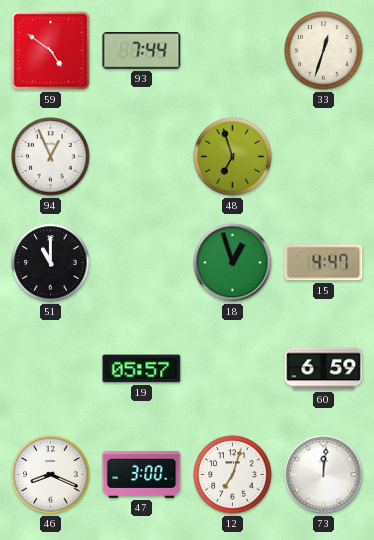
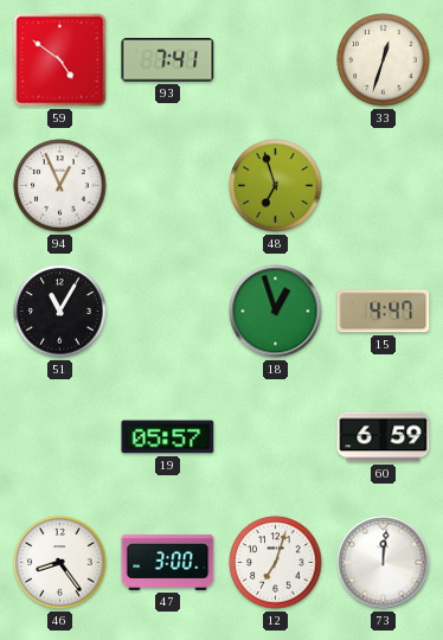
93: 7:44 -> 7:41 (168, 60)
51: 11:00 -> 11:05 (60, 312)
46: 8:19 -> 8:24 (60, 563)
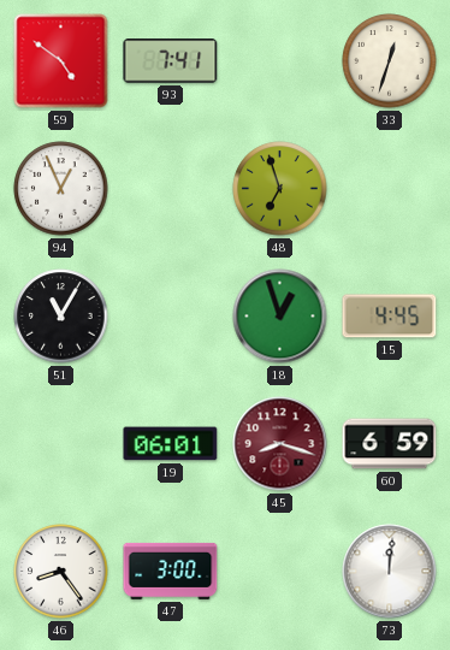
15: 4:47 -> 4:45 (390, 317)
19: 05:57 -> 06:01 (171, 444)
45: none -> 8:18 (280, 444)
12: 7:03 -> none (276, 563)
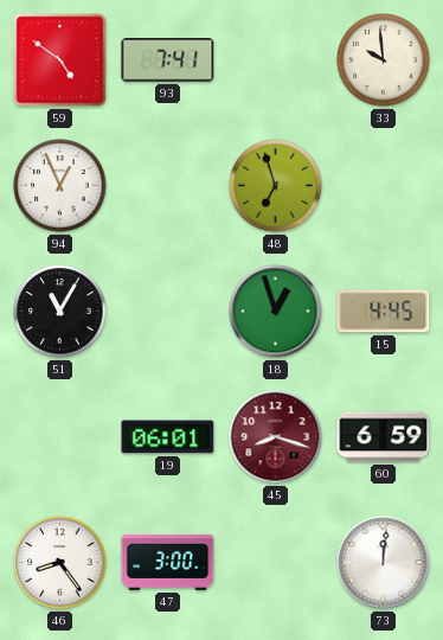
33: 12:33 -> 9:59 (384, 60)
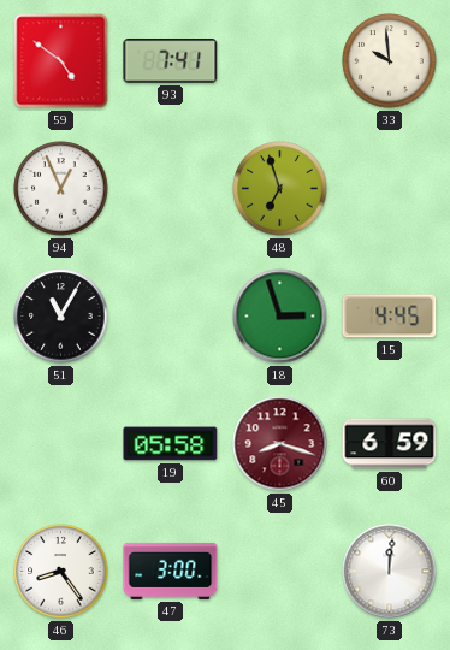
18: 12:57 -> 2:57 (280, 317)
19: 06:01 -> 05:58 (171, 444)
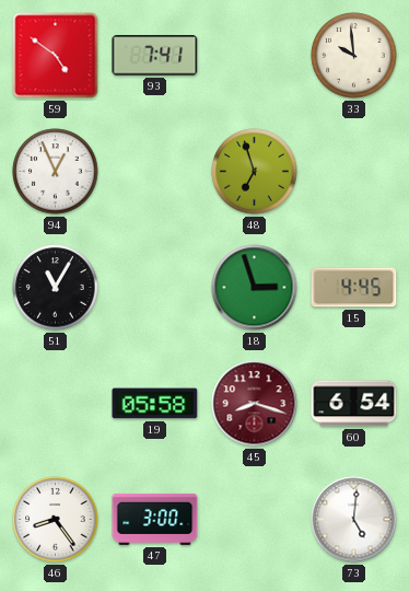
60: 6:59 -> 6:54 (354, 404)
73: 12:01 -> 5:01 (354, 520)
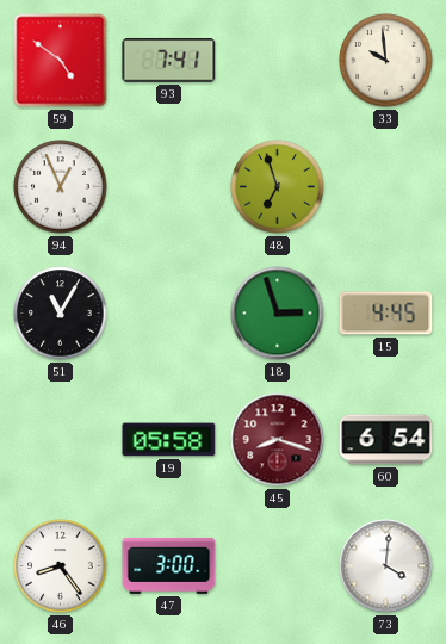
73: 5:01 -> 4:01 (386, 566)
